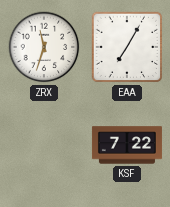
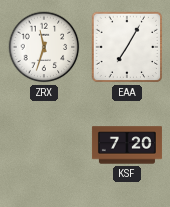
KSF: 7:22 -> 7:20 (127, 145)
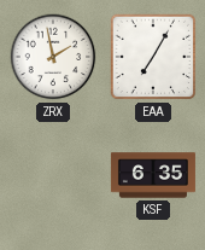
ZRX: 11:33 -> 1:58 (53, 57)
KSF: 7:20 -> 6:35 (153, 175)
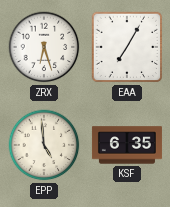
ZRX: 1:58 -> 6:27 (44, 47)
EPP: none -> 4:59 (44, 145)
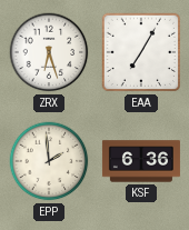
EPP: 4:59 -> 1:59 (49, 161)
KSF: 6:35 -> 6:36 (141, 161)
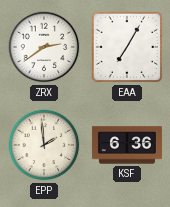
ZRX: 6:27 -> 2:39 (44, 47)
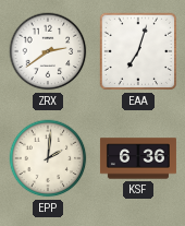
EAA: 7:05 -> 7:03 (138, 51)
EPP: 1:59 -> 2:01 (48, 158)
